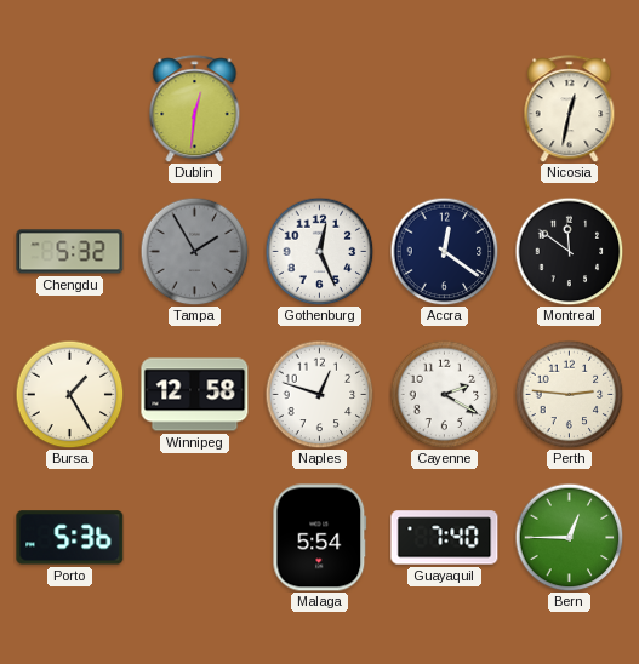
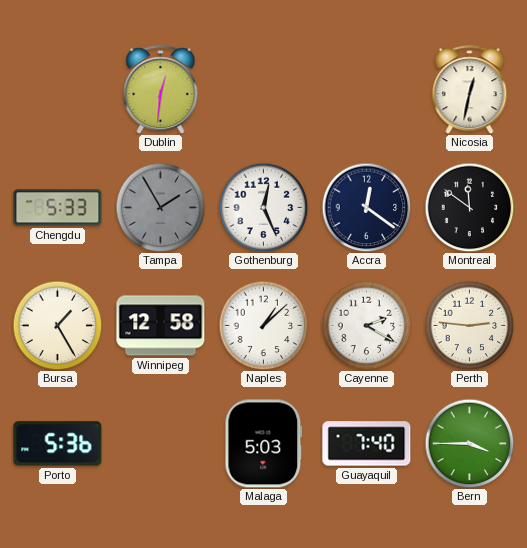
Chengdu: 5:32 -> 5:33 (58, 208)
Naples: 12:48 -> 1:08 (263, 325)
Malaga: 5:54 -> 5:03 (264, 444)
Bern: 12:45 -> 3:45 (469, 443)
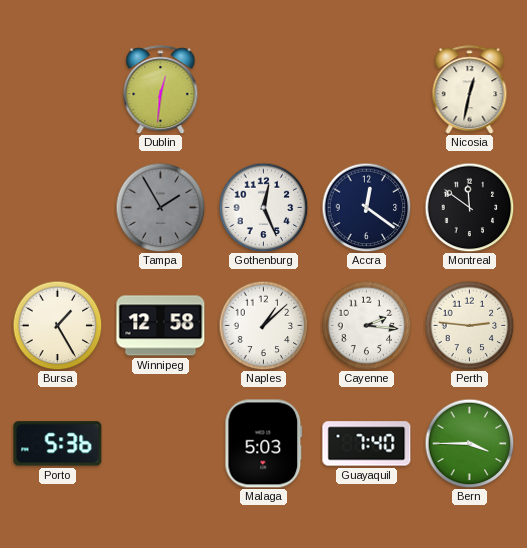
Chengdu: 5:33 -> none (58, 208)
Cayenne: 2:20 -> 2:16 (366, 325)
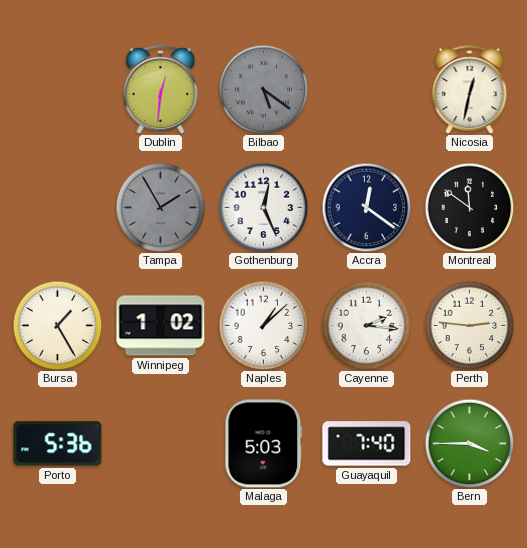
Bilbao: none -> 5:21 (263, 89)
Winnipeg: 12:58 -> 1:02 (161, 326)
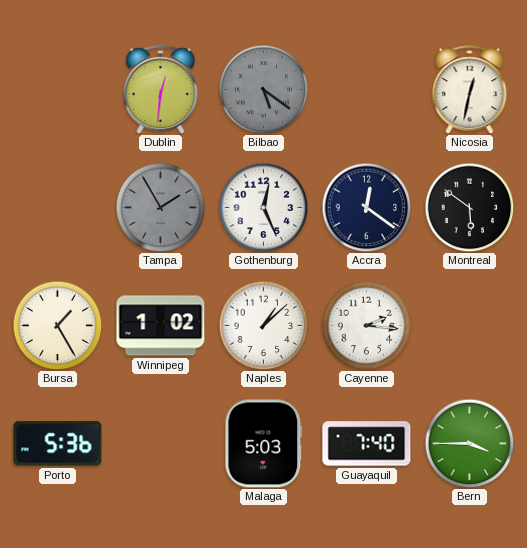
Montreal: 11:51 -> 5:51 (469, 207)
Perth: 2:46 -> none (469, 325)
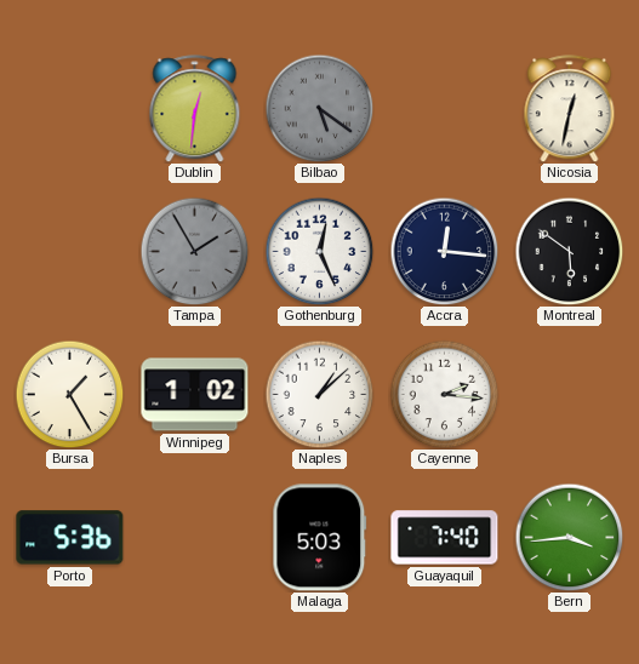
Accra: 12:21 -> 12:16 (444, 251)
Bern: 3:45 -> 3:44 (569, 537)
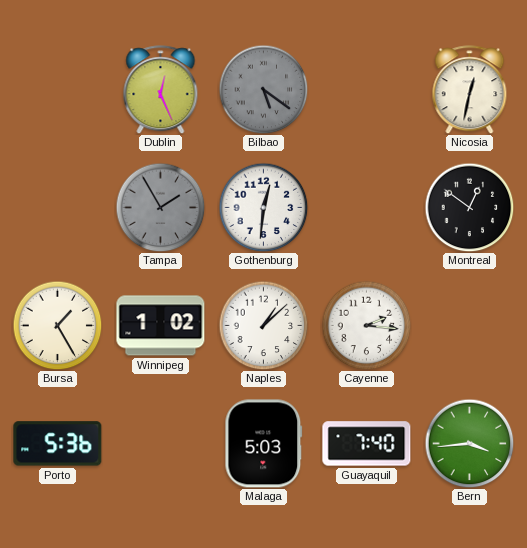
Dublin: 12:31 -> 12:26 (161, 90)
Gothenburg: 12:26 -> 12:31 (263, 207)
Accra: 12:16 -> none (444, 251)
Montreal: 5:51 -> 12:51 (469, 207)
